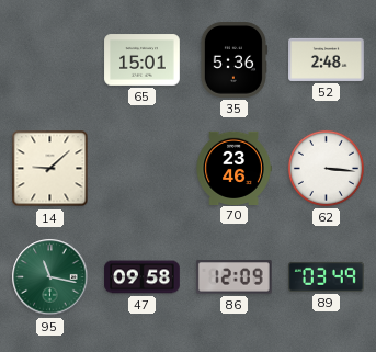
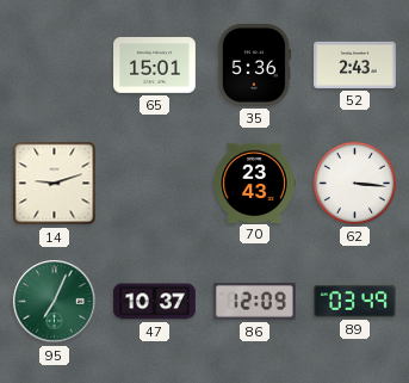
52: 2:48 -> 2:43 (355, 64)
14: 9:08 -> 9:12 (55, 184)
70: 23:46 -> 23:43 (254, 183)
95: 11:17 -> 7:04 (55, 302)
47: 09:58 -> 10:37 (155, 302)
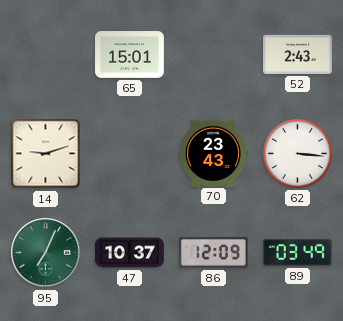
35: 5:36 -> none (254, 66)
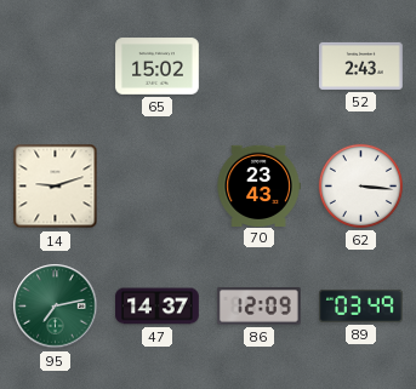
65: 15:01 -> 15:02 (158, 67)
95: 7:04 -> 7:13 (56, 307)
47: 10:37 -> 14:37 (158, 307)
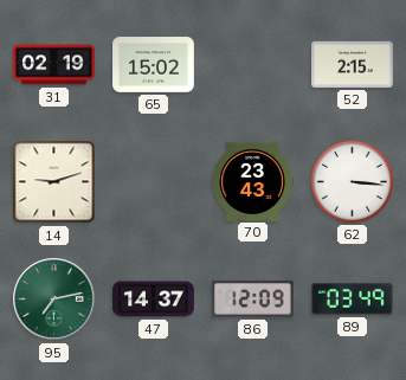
31: none -> 02:19 (54, 65)
52: 2:43 -> 2:15 (353, 64)
